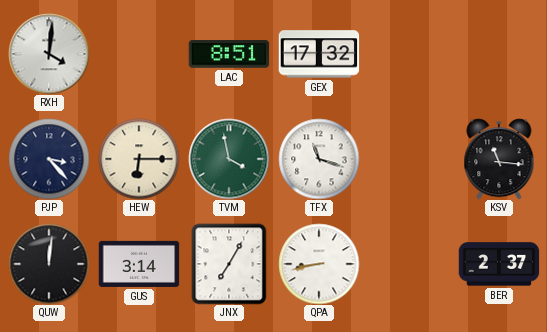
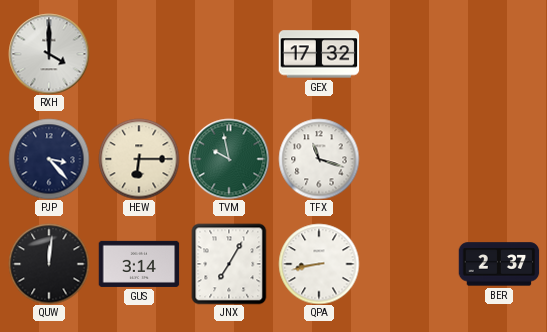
RXH: 4:01 -> 4:00 (49, 54)
LAC: 8:51 -> none (229, 54)
TVM: 3:58 -> 9:58 (229, 159)
KSV: 11:16 -> none (499, 159)
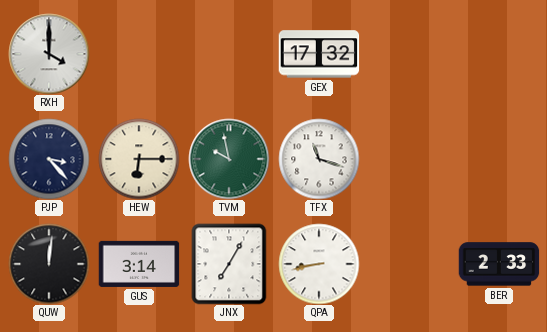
BER: 2:37 -> 2:33 (499, 264)
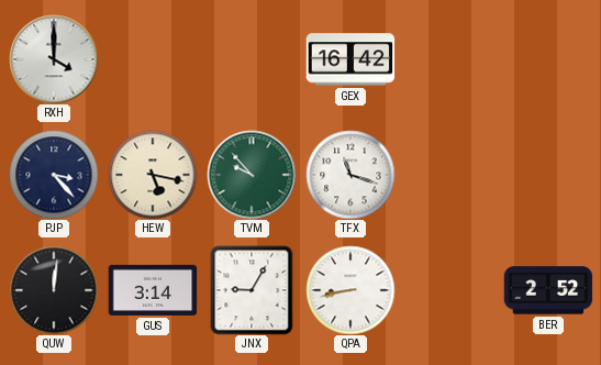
GEX: 17:32 -> 16:42 (350, 59)
HEW: 6:15 -> 5:17 (153, 175)
TVM: 9:58 -> 9:53 (252, 175)
JNX: 7:05 -> 9:05 (252, 290)
BER: 2:33 -> 2:52 (548, 290)
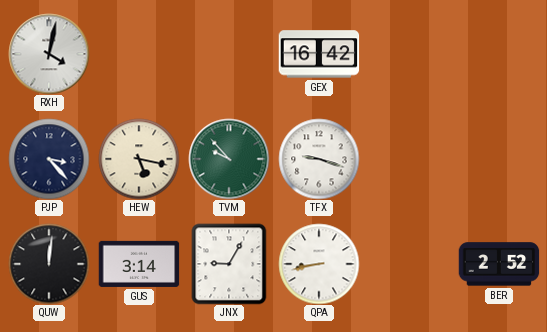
RXH: 4:00 -> 4:02 (49, 54)
TFX: 11:18 -> 9:18 (319, 159)
